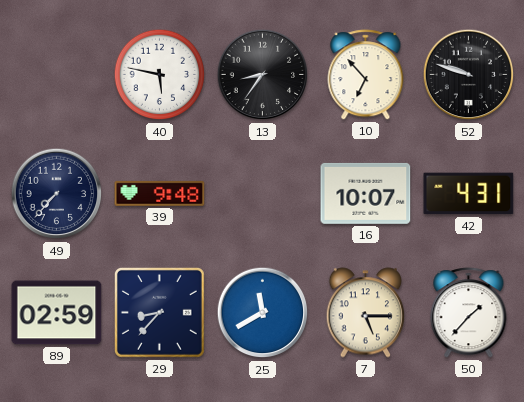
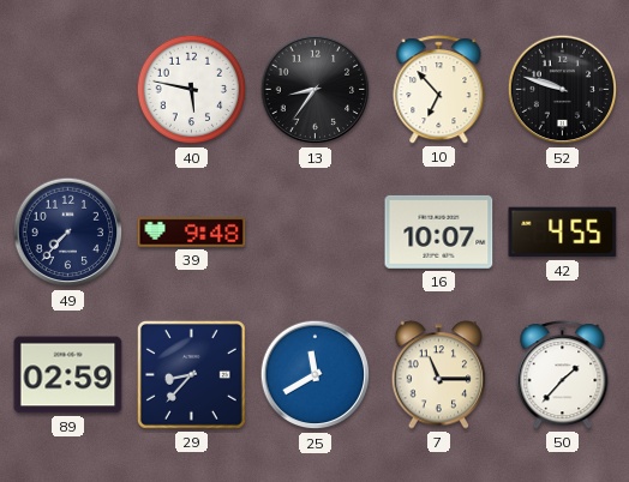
42: 4:31 -> 4:55 (563, 233)
7: 5:15 -> 11:15 (439, 375)
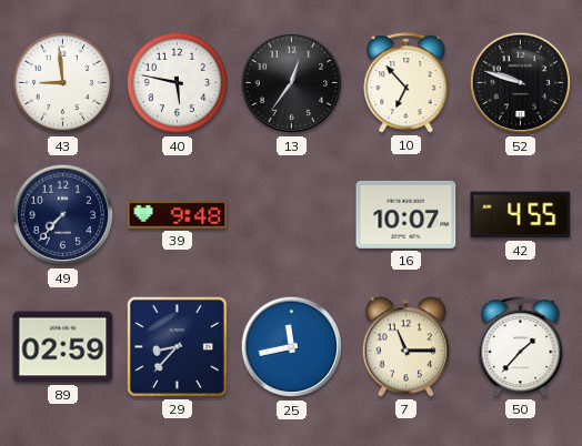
43: none -> 8:59 (63, 83)
13: 8:36 -> 12:36 (292, 83)
25: 11:40 -> 11:43 (292, 347)
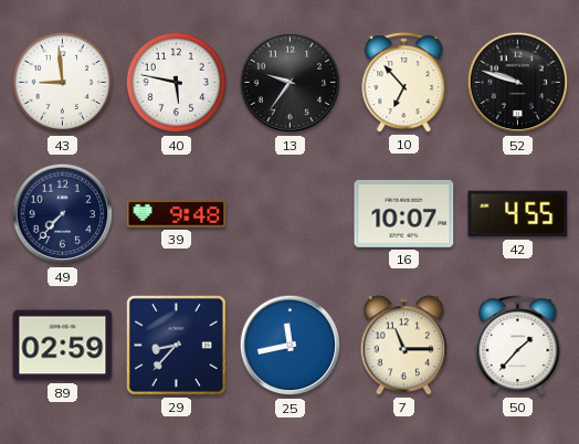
13: 12:36 -> 9:36 (291, 83)
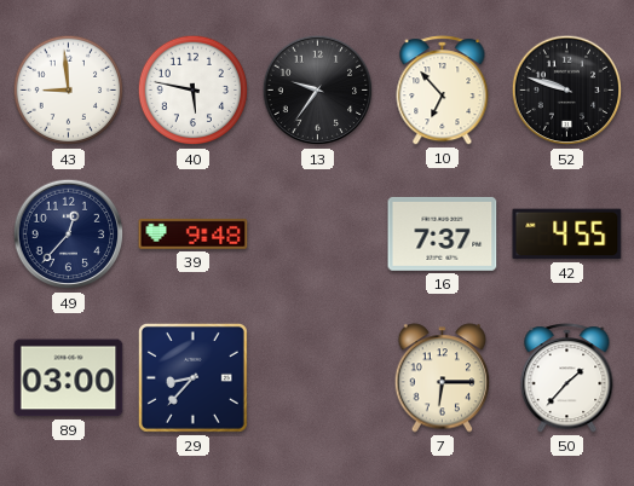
49: 7:37 -> 12:37 (69, 235)
16: 10:07 -> 7:37 (443, 233)
89: 02:59 -> 03:00 (69, 378)
25: 11:43 -> none (291, 346)
7: 11:15 -> 6:15 (443, 378)
